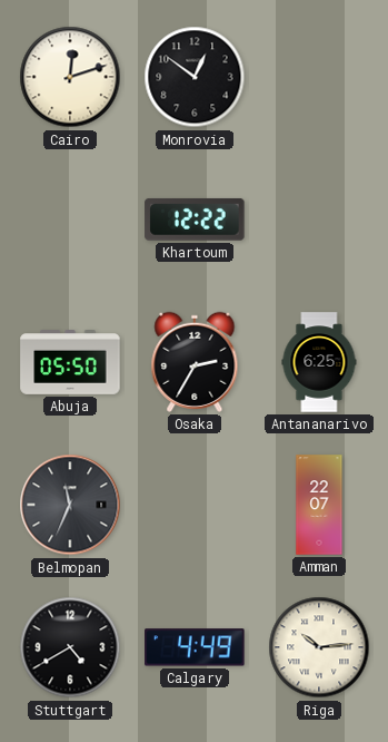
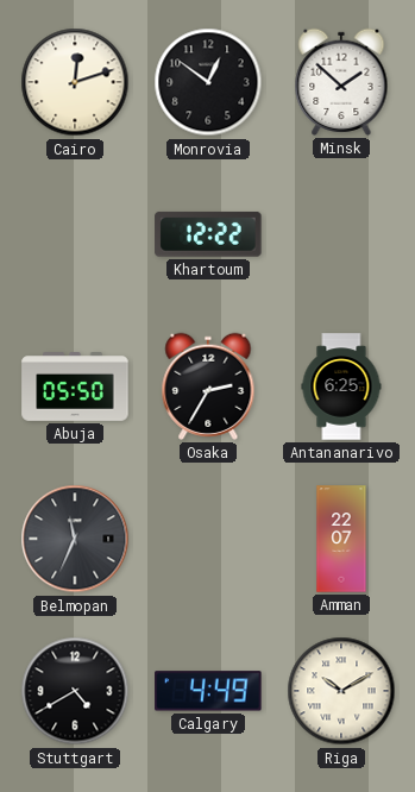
Minsk: none -> 1:52 (341, 82)
Riga: 10:14 -> 10:10 (341, 691)
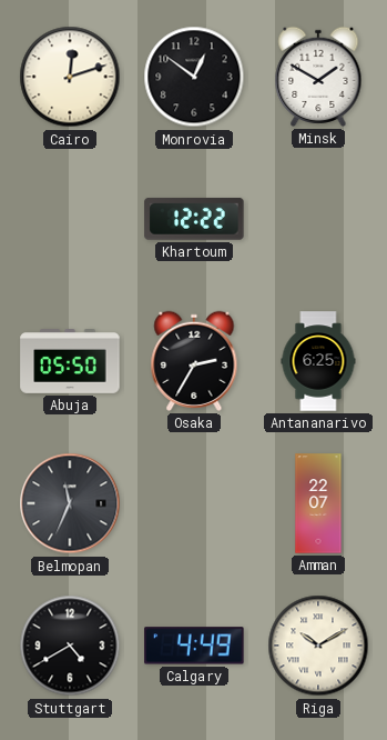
Minsk: 1:52 -> 1:50 (318, 77)
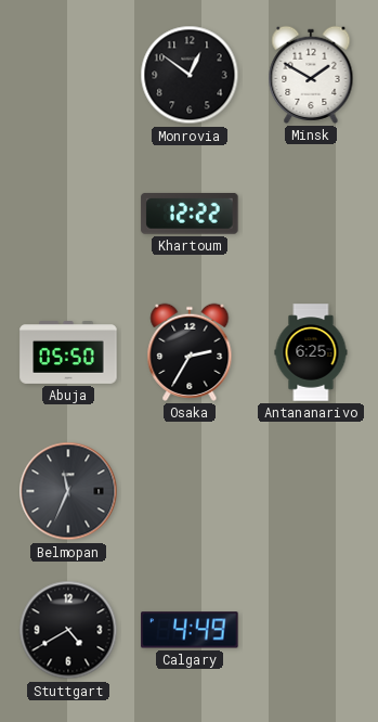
Cairo: 12:12 -> none (70, 77)
Amman: 22:07 -> none (318, 503)
Riga: 10:10 -> none (318, 646)
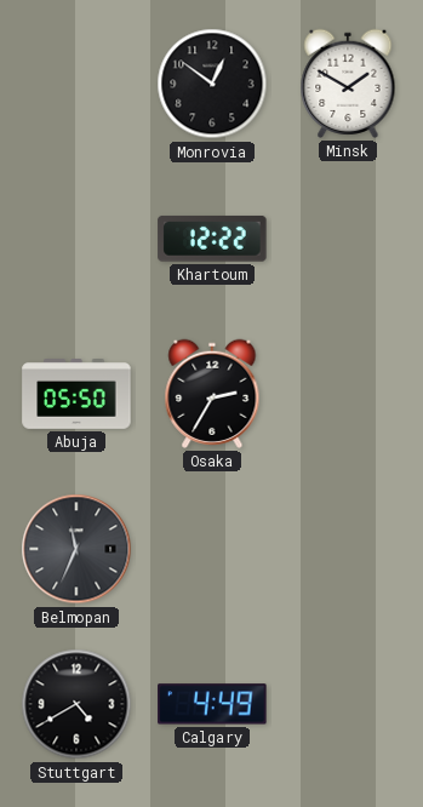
Antananarivo: 6:25 -> none (311, 352)
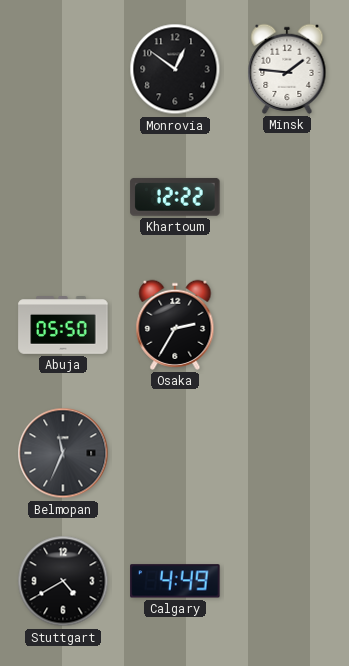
Minsk: 1:50 -> 1:46 (287, 69)
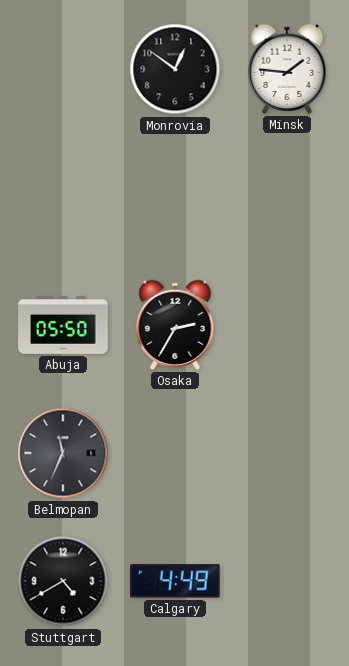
Khartoum: 12:22 -> none (175, 197)
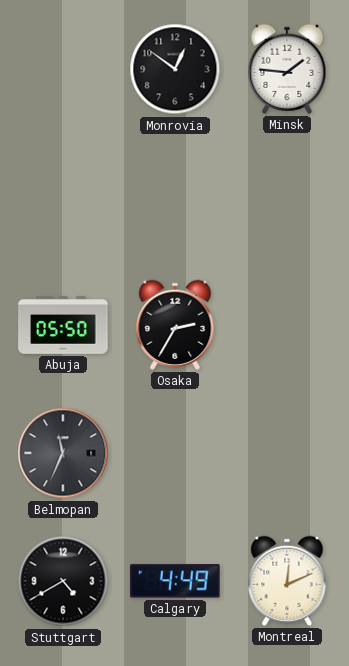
Montreal: none -> 12:11 (287, 581)
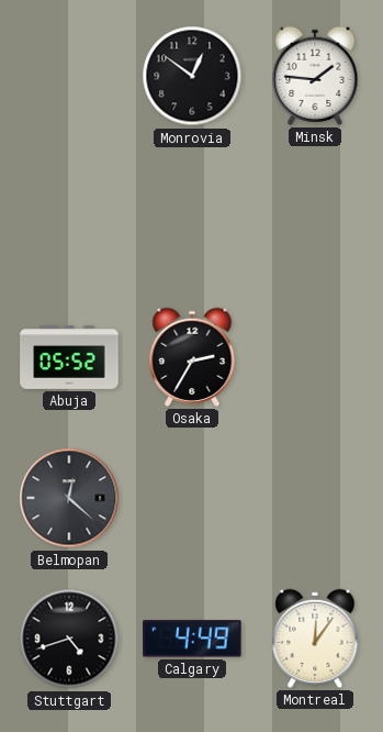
Abuja: 05:50 -> 05:52 (69, 358)
Belmopan: 11:34 -> 12:22 (69, 498)
Stuttgart: 4:40 -> 4:42 (69, 639)
Montreal: 12:11 -> 12:06 (315, 639)
